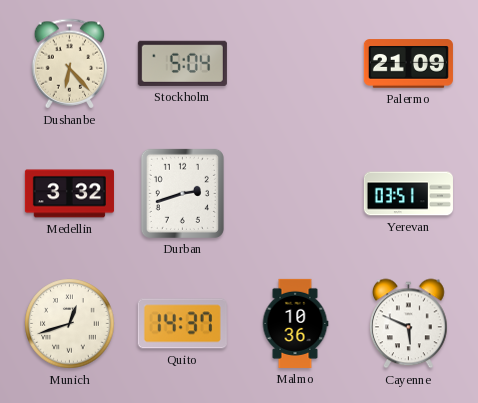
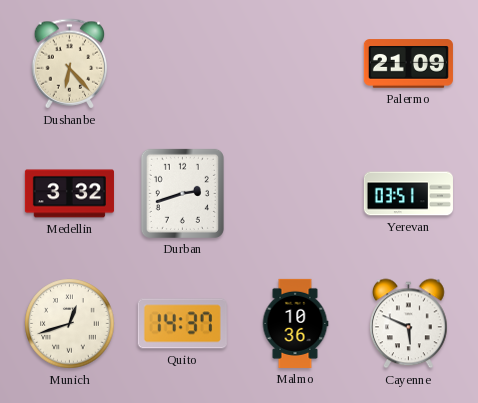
Stockholm: 5:04 -> none (182, 63)
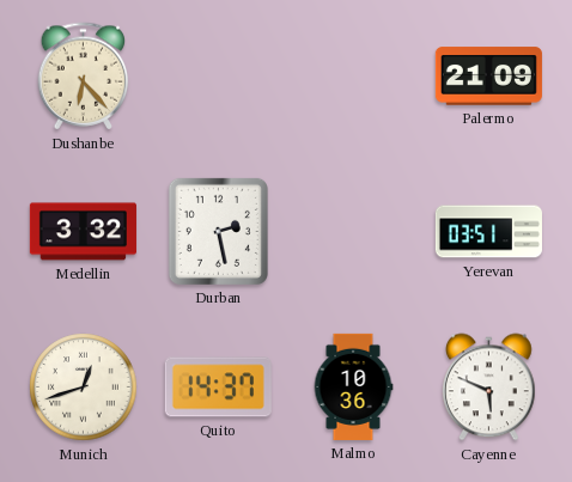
Durban: 2:42 -> 2:28 (218, 231)
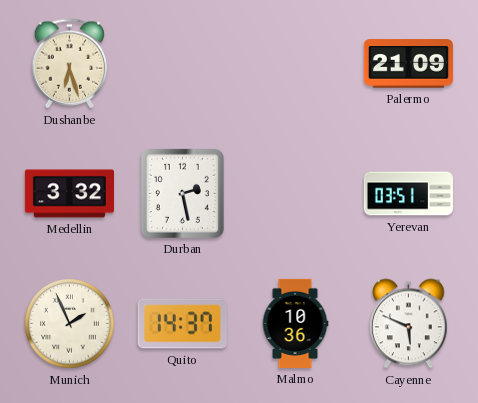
Dushanbe: 6:23 -> 6:27 (70, 64)
Munich: 12:42 -> 1:56 (70, 324)
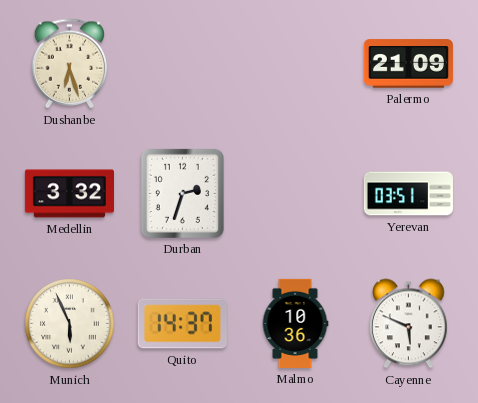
Durban: 2:28 -> 2:33 (182, 193)
Munich: 1:56 -> 5:56 (70, 324)
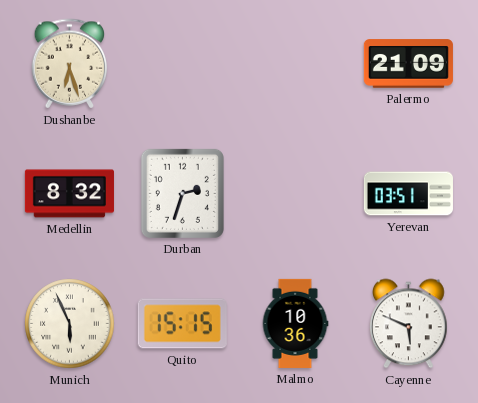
Medellin: 3:32 -> 8:32 (69, 194)
Quito: 14:37 -> 15:15 (182, 324)
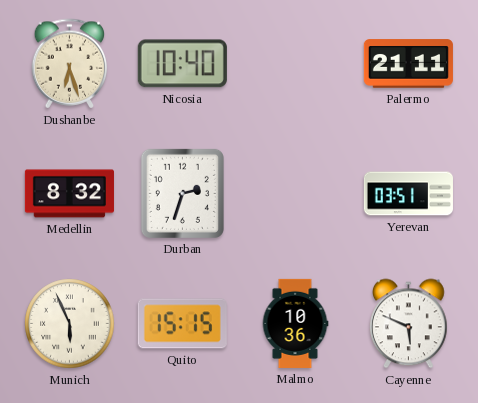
Nicosia: none -> 10:40 (182, 64)
Palermo: 21:09 -> 21:11 (408, 64)
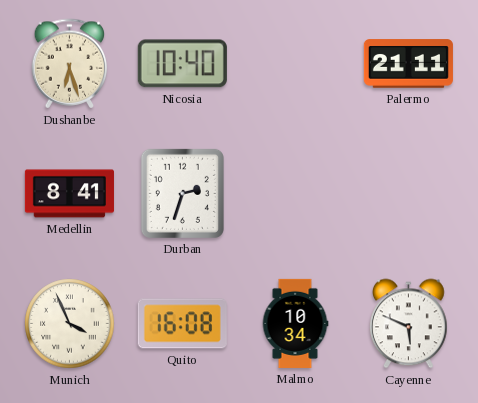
Medellin: 8:32 -> 8:41 (69, 194)
Yerevan: 03:51 -> none (408, 194)
Munich: 5:56 -> 3:56 (70, 324)
Quito: 15:15 -> 16:08 (182, 324)
Malmo: 10:36 -> 10:34 (295, 323)
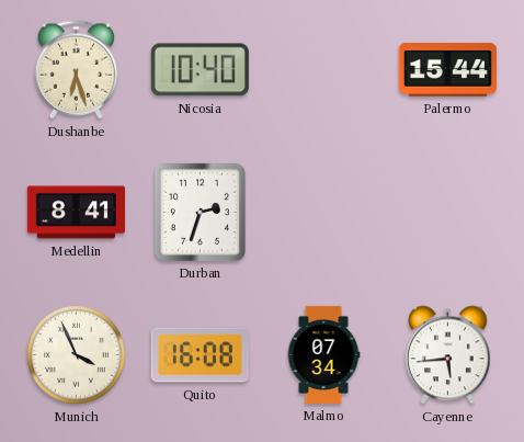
Palermo: 21:11 -> 15:44 (447, 70)
Malmo: 10:34 -> 07:34 (323, 354)
Cayenne: 5:49 -> 5:44 (448, 355)
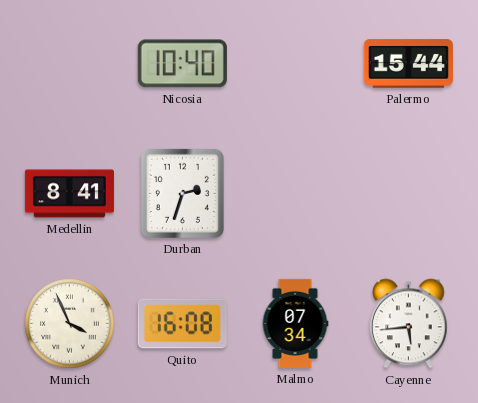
Dushanbe: 6:27 -> none (77, 70)
